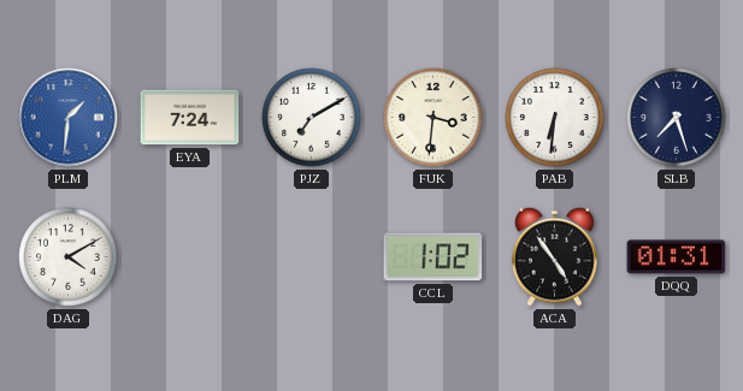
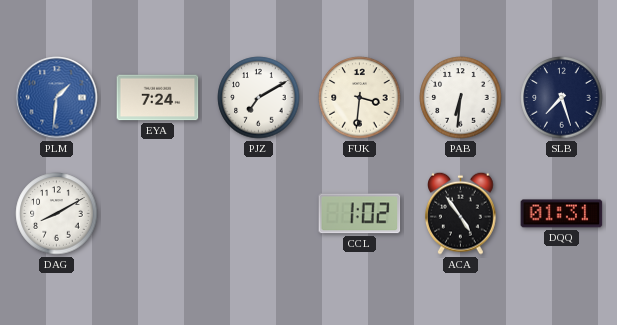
DAG: 4:10 -> 8:10 (57, 214)
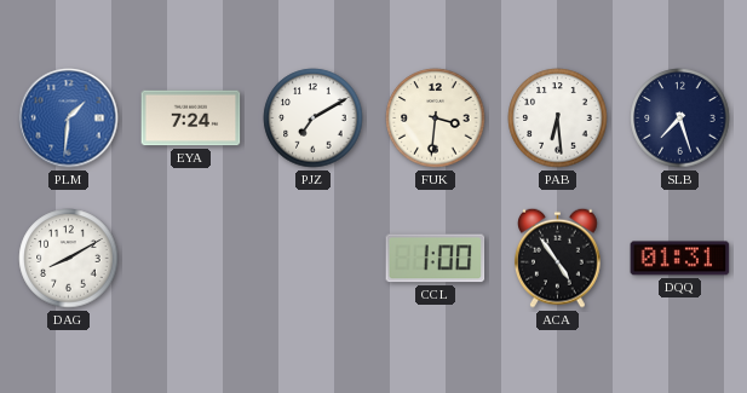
PAB: 6:31 -> 6:29 (558, 119)
CCL: 1:02 -> 1:00 (436, 259)
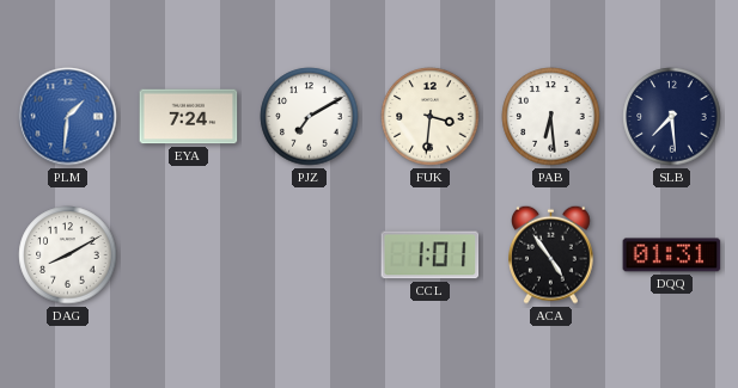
SLB: 7:27 -> 7:29 (672, 117)
CCL: 1:00 -> 1:01 (431, 255)
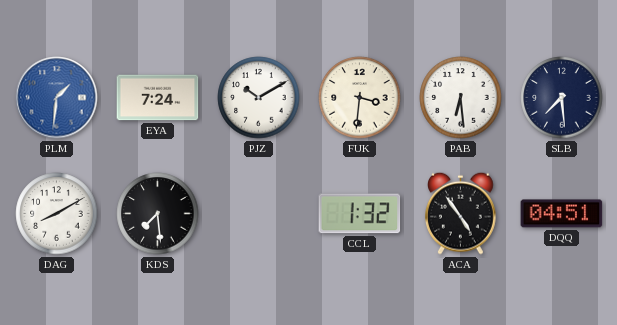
PJZ: 7:10 -> 10:10 (259, 98)
KDS: none -> 7:29 (158, 214)
CCL: 1:01 -> 1:32 (360, 214)
DQQ: 01:31 -> 04:51 (562, 214)
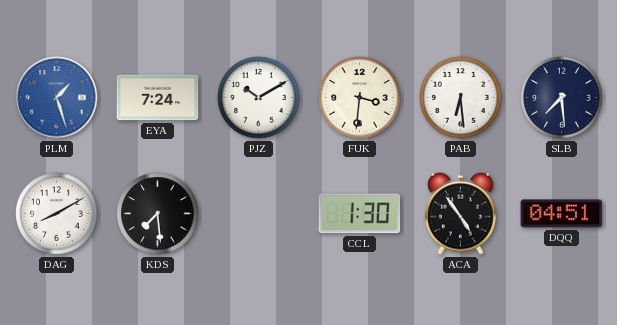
PLM: 1:31 -> 1:27 (57, 98)
CCL: 1:32 -> 1:30 (360, 214)
